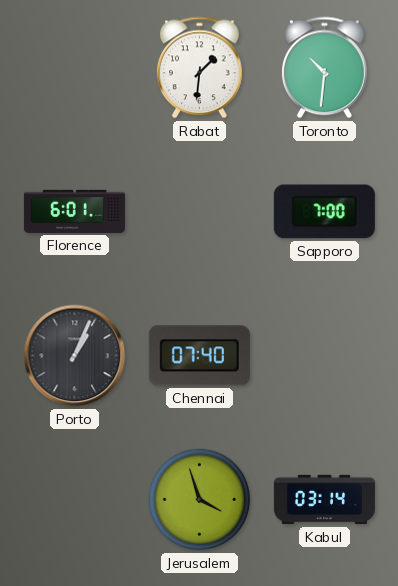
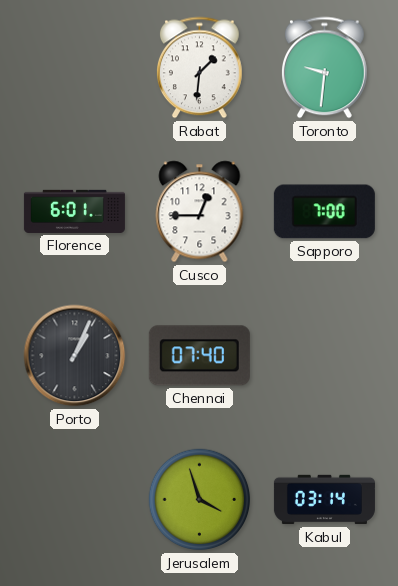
Toronto: 10:31 -> 9:31 (325, 68)
Cusco: none -> 12:45 (200, 212)
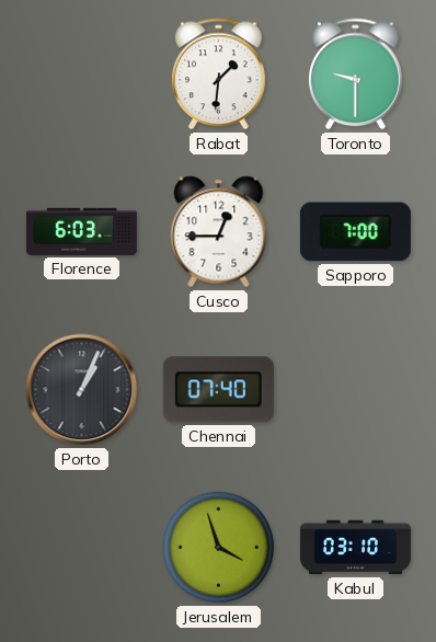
Toronto: 9:31 -> 9:30 (356, 74)
Florence: 6:01 -> 6:03 (81, 231)
Kabul: 03:14 -> 03:10 (355, 548)
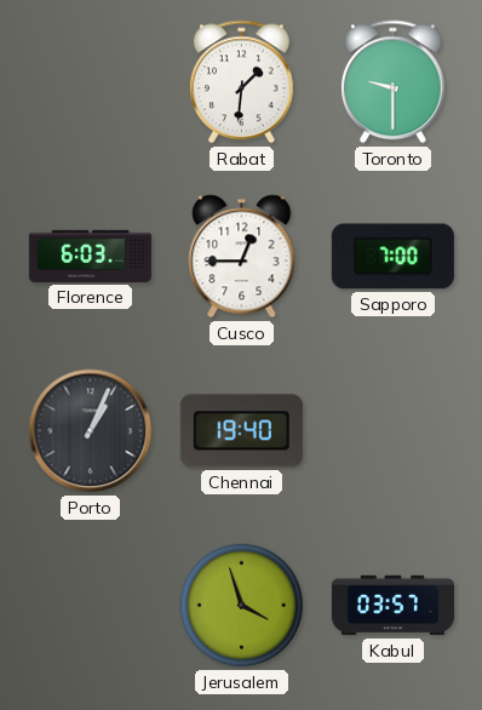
Chennai: 07:40 -> 19:40 (241, 431)
Kabul: 03:10 -> 03:57 (392, 606)
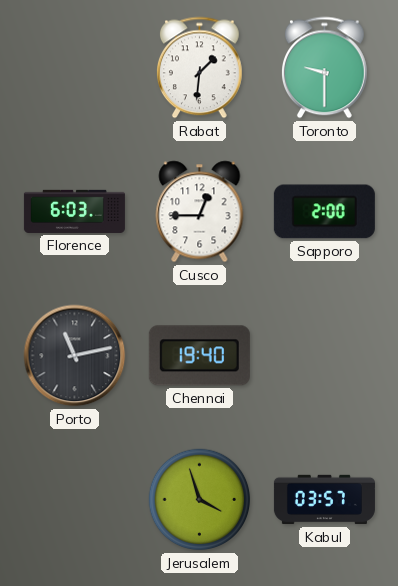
Sapporo: 7:00 -> 2:00 (324, 212)
Porto: 1:04 -> 11:13 (75, 356)
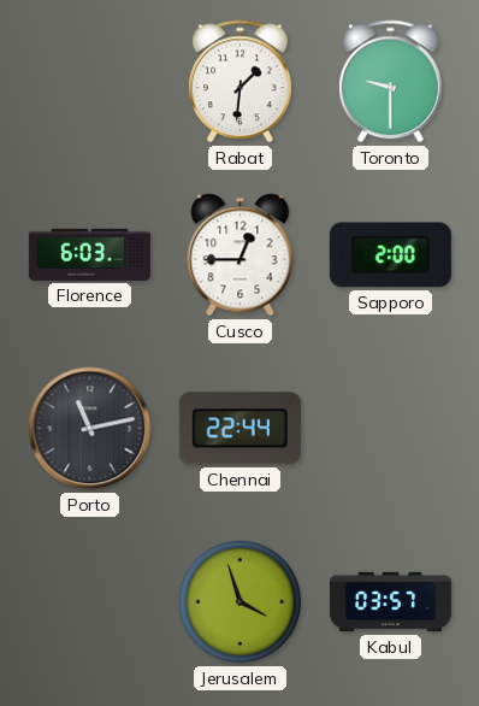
Chennai: 19:40 -> 22:44 (239, 429)
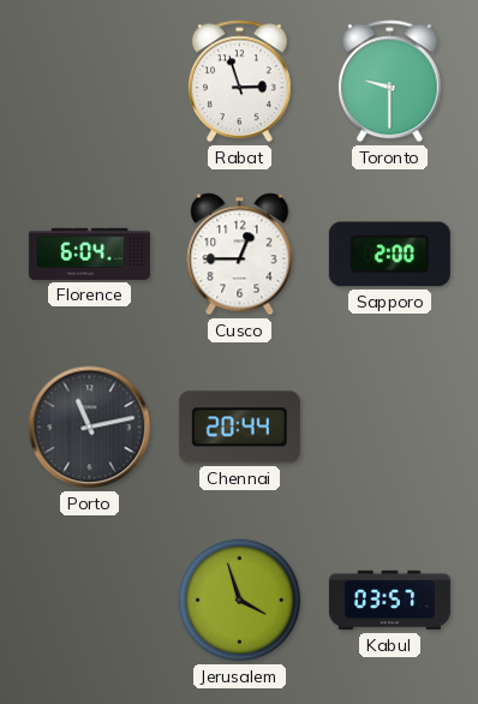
Rabat: 1:31 -> 2:57 (240, 82)
Florence: 6:03 -> 6:04 (89, 253)
Chennai: 22:44 -> 20:44 (239, 428)
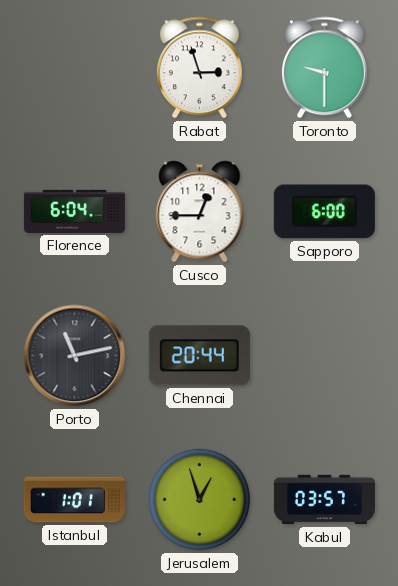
Sapporo: 2:00 -> 6:00 (324, 212)
Istanbul: none -> 1:01 (74, 500)
Jerusalem: 3:57 -> 12:57 (200, 500)
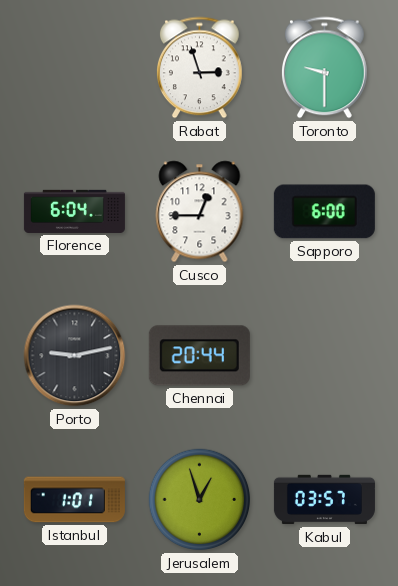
Porto: 11:13 -> 9:13 (75, 356)
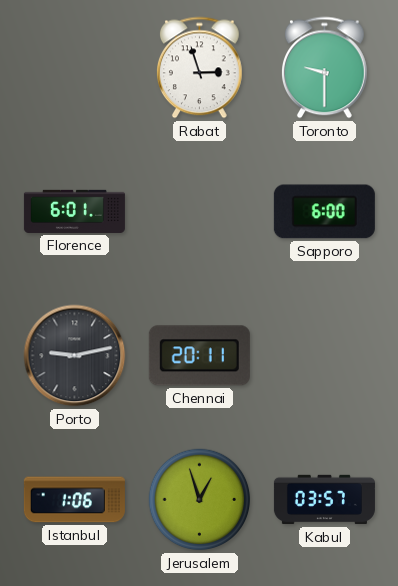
Florence: 6:04 -> 6:01 (74, 211)
Cusco: 12:45 -> none (200, 212)
Chennai: 20:44 -> 20:11 (199, 356)
Istanbul: 1:01 -> 1:06 (74, 500)
